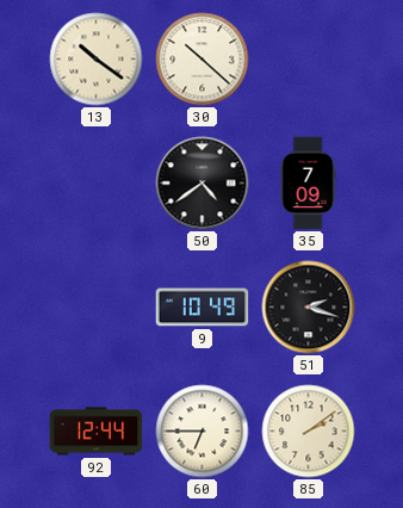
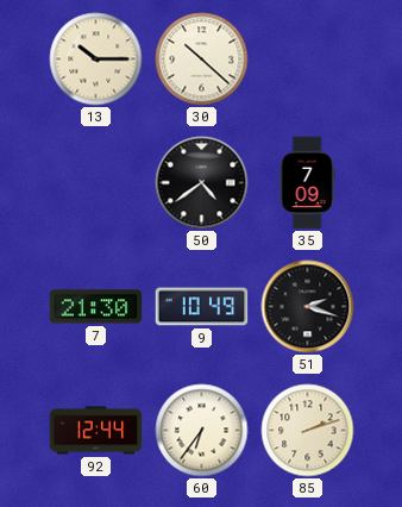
13: 10:21 -> 10:15 (96, 60)
7: none -> 21:30 (96, 307)
60: 6:45 -> 6:36 (202, 431)
85: 2:09 -> 2:12 (308, 431)
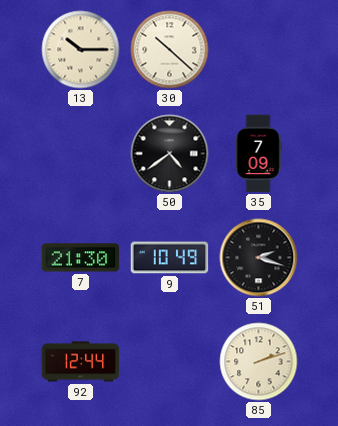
60: 6:36 -> none (202, 431)
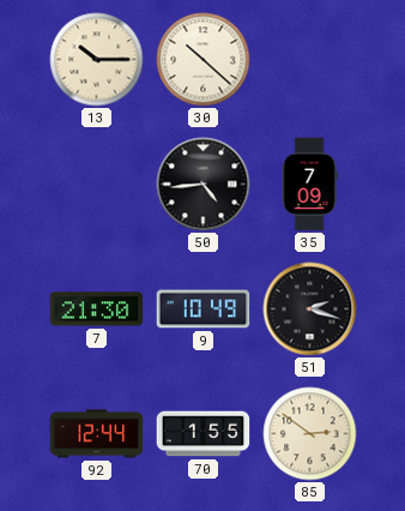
50: 4:39 -> 4:44 (204, 185)
70: none -> 1:55 (204, 434)
85: 2:12 -> 2:51 (310, 434)
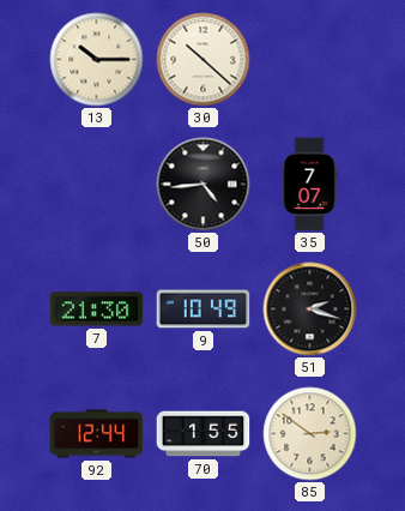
35: 7:09 -> 7:07 (309, 185)
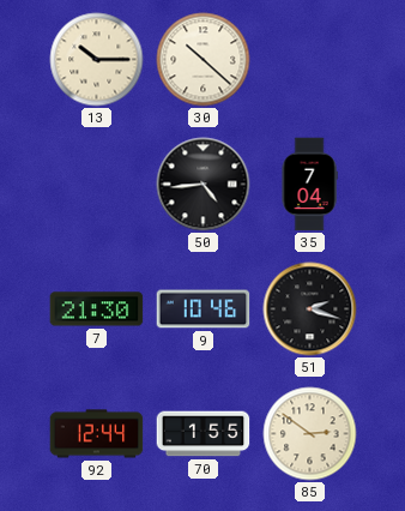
35: 7:07 -> 7:04 (309, 185)
9: 10:49 -> 10:46 (204, 309)
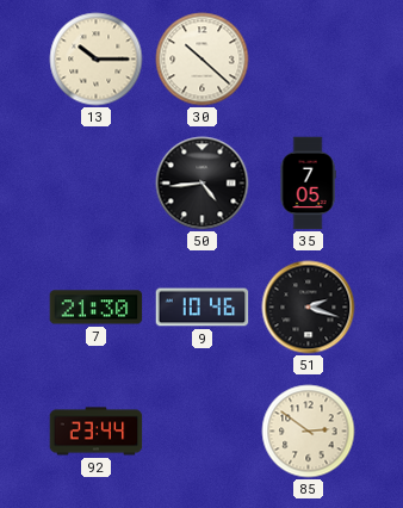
35: 7:04 -> 7:05 (308, 184)
92: 12:44 -> 23:44 (97, 432)
70: 1:55 -> none (204, 434)
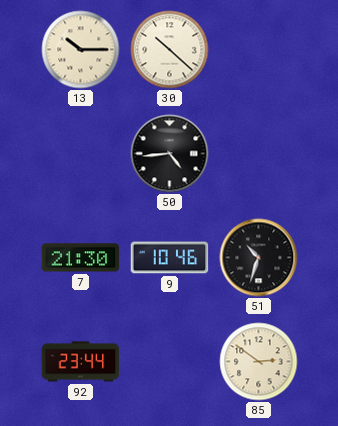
35: 7:05 -> none (308, 184)
51: 2:18 -> 10:33 (259, 258)
